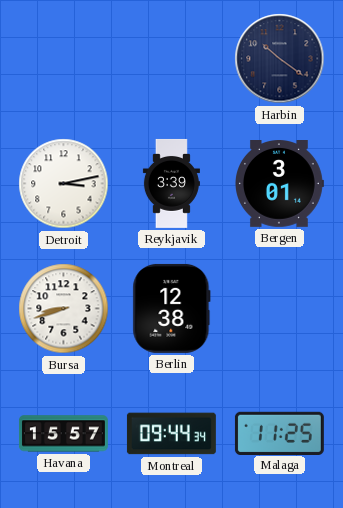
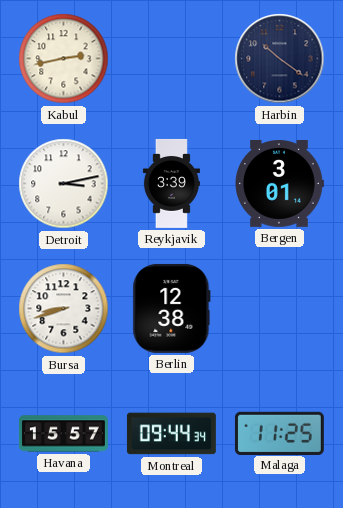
Kabul: none -> 2:43 (64, 59)
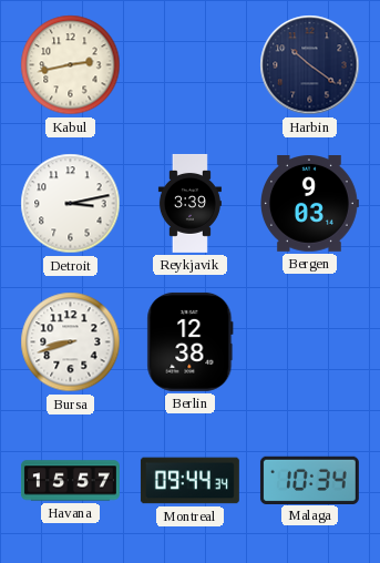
Bergen: 3:01 -> 9:03 (310, 204)
Malaga: 11:25 -> 10:34 (309, 480)
